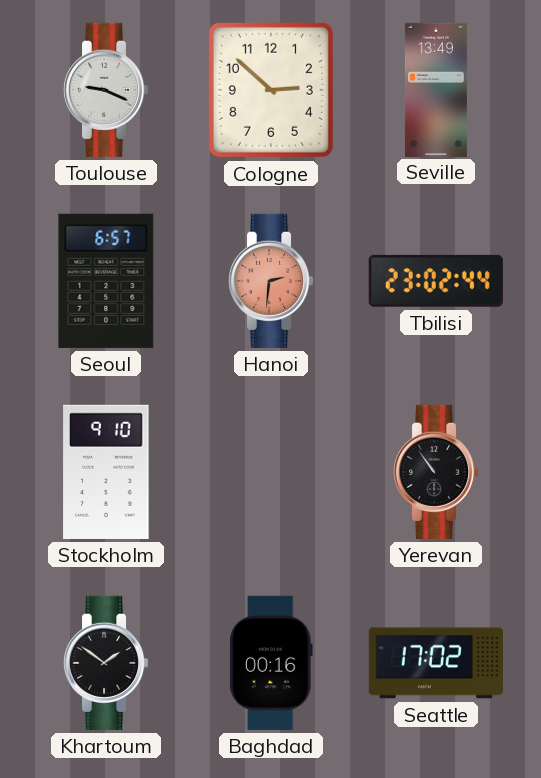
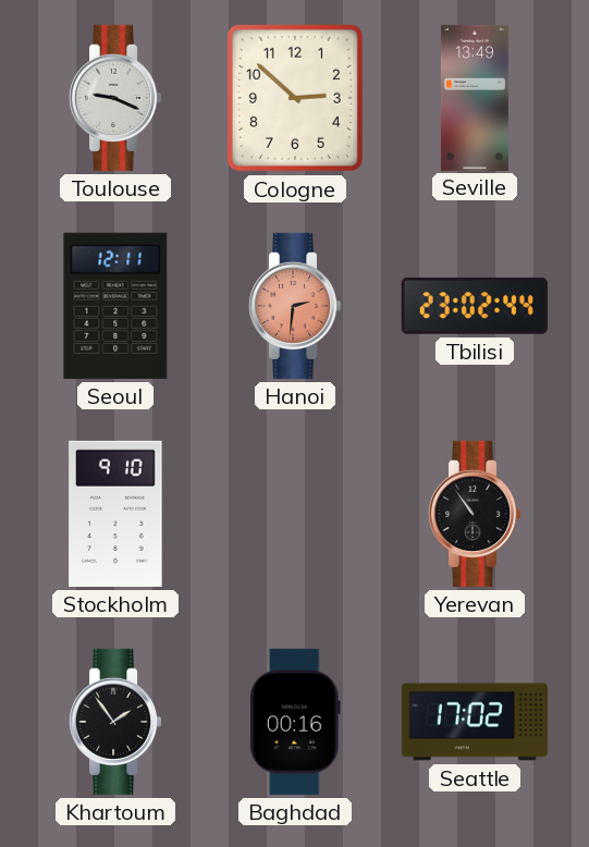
Seoul: 6:57 -> 12:11 (115, 306)
Khartoum: 1:51 -> 1:54 (115, 722)
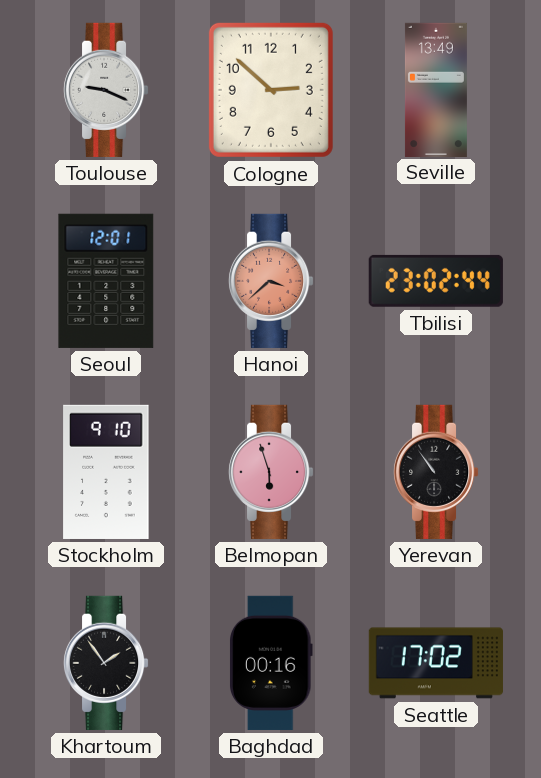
Seoul: 12:11 -> 12:01 (106, 281)
Hanoi: 2:31 -> 3:38 (271, 281)
Belmopan: none -> 5:57 (271, 472)
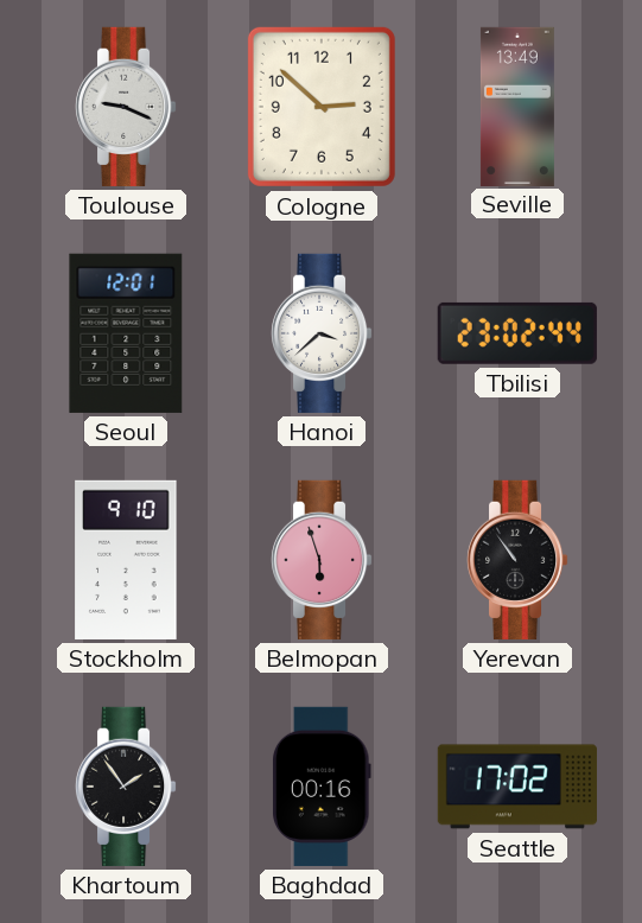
Hanoi dial: salmon -> white (322, 333)
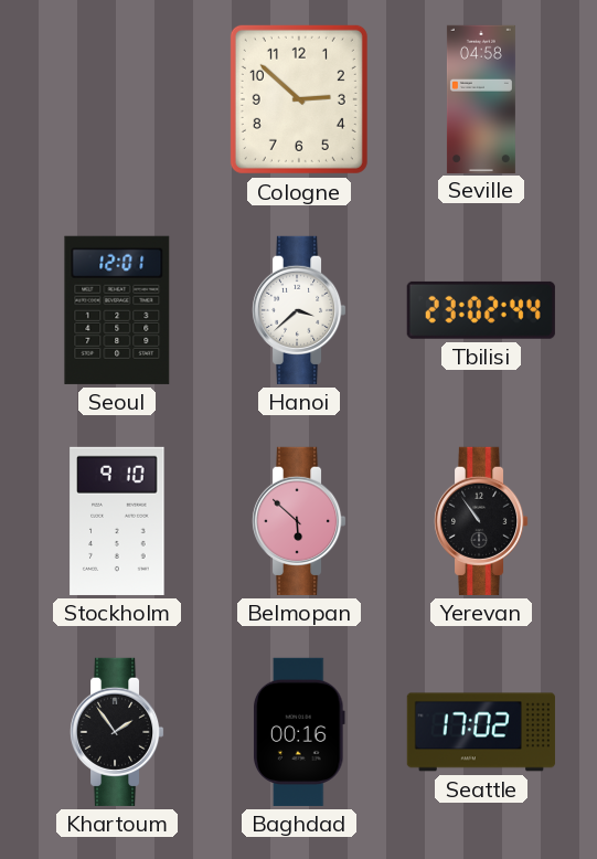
Toulouse: 9:19 -> none (126, 107)
Seville: 13:49 -> 04:58 (481, 98)
Belmopan: 5:57 -> 5:52 (299, 521)
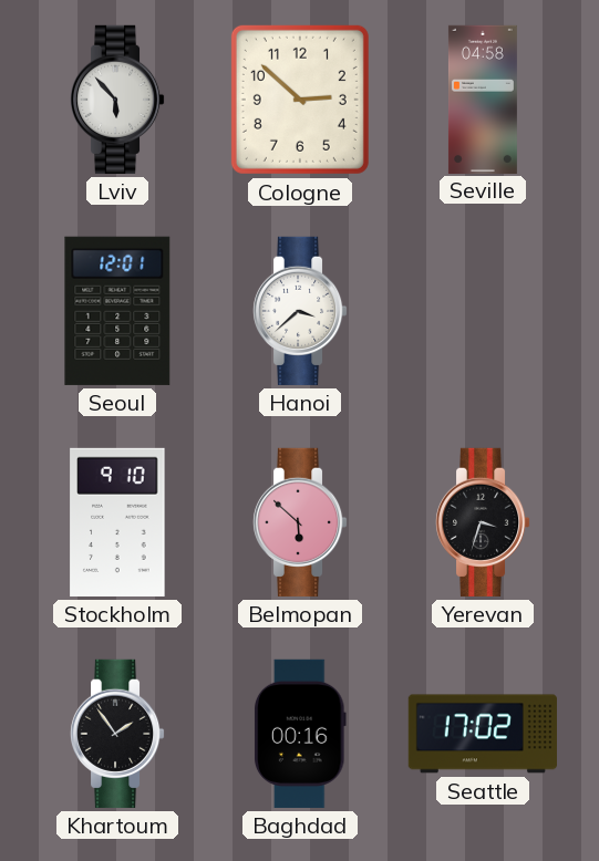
Lviv: none -> 5:53 (117, 100)
Tbilisi: 23:02 -> none (481, 310)
Yerevan: 10:54 -> 3:33 (483, 522)
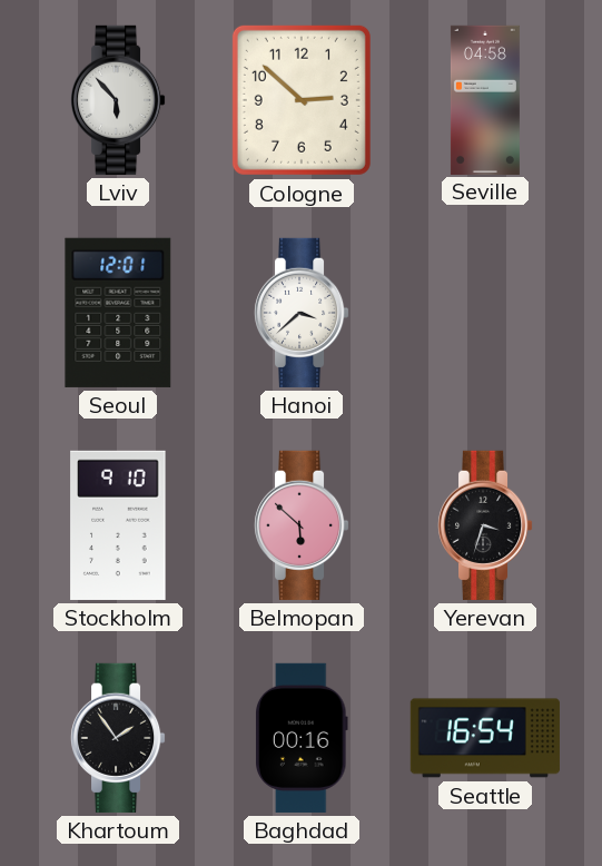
Seattle: 17:02 -> 16:54 (485, 738)
